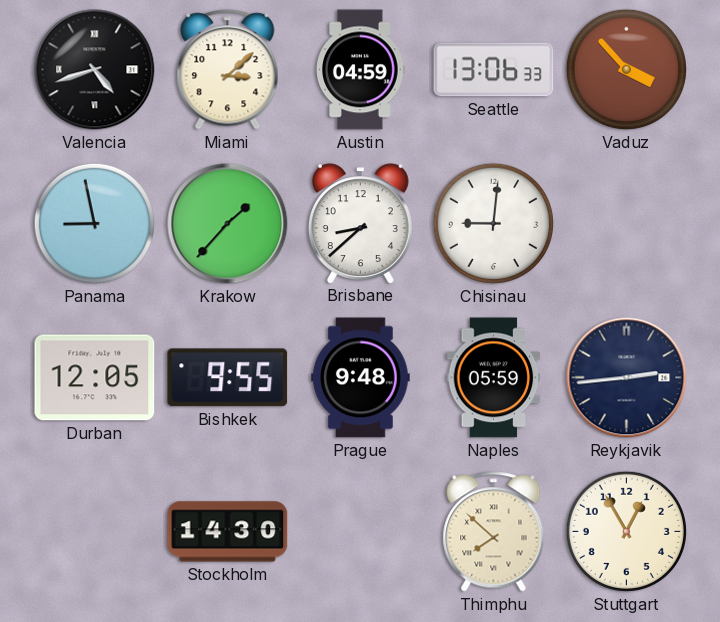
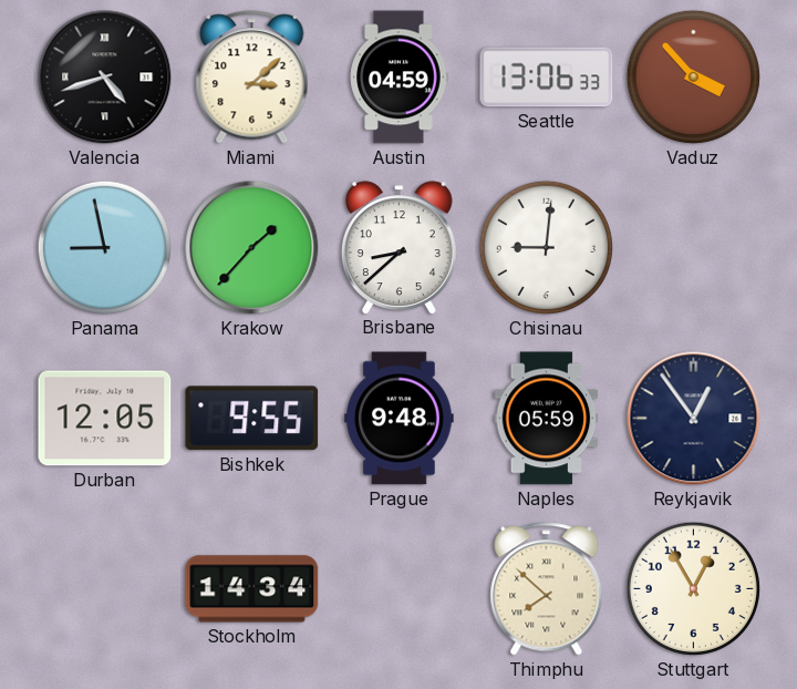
Reykjavik: 2:44 -> 12:54 (694, 419)
Stockholm: 14:30 -> 14:34 (252, 589)
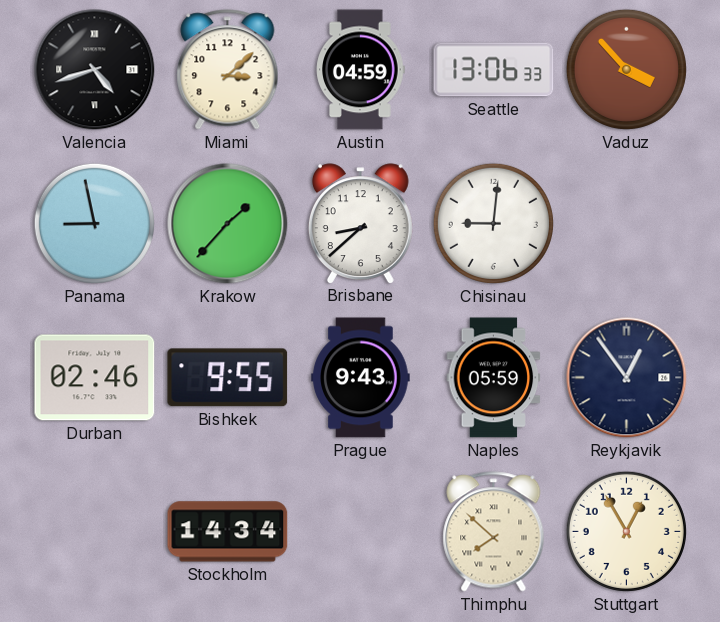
Durban: 12:05 -> 02:46 (95, 378)
Prague: 9:48 -> 9:43 (361, 378)
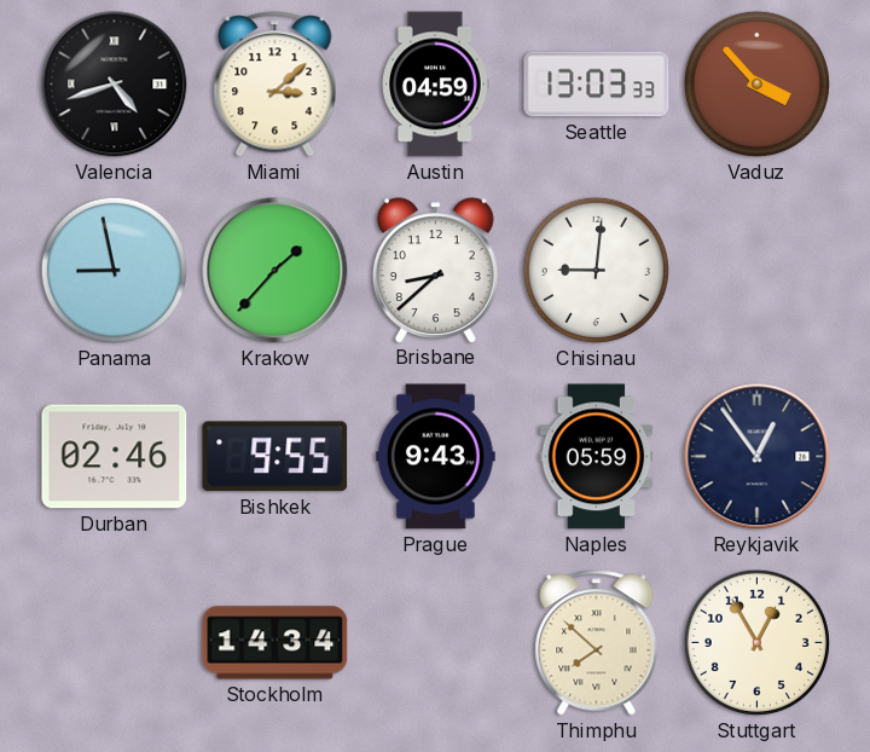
Seattle: 13:06 -> 13:03 (597, 85)
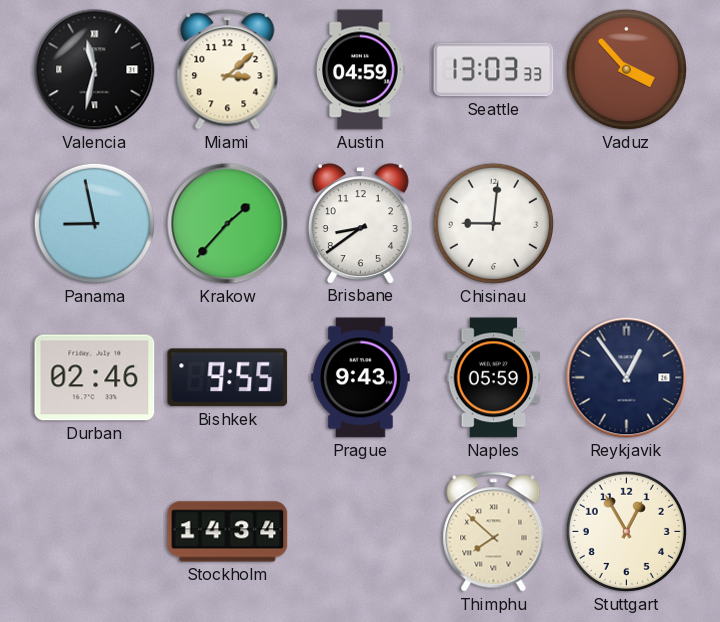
Valencia: 4:42 -> 11:32 (95, 70)
Brisbane: 8:38 -> 8:39 (360, 223)
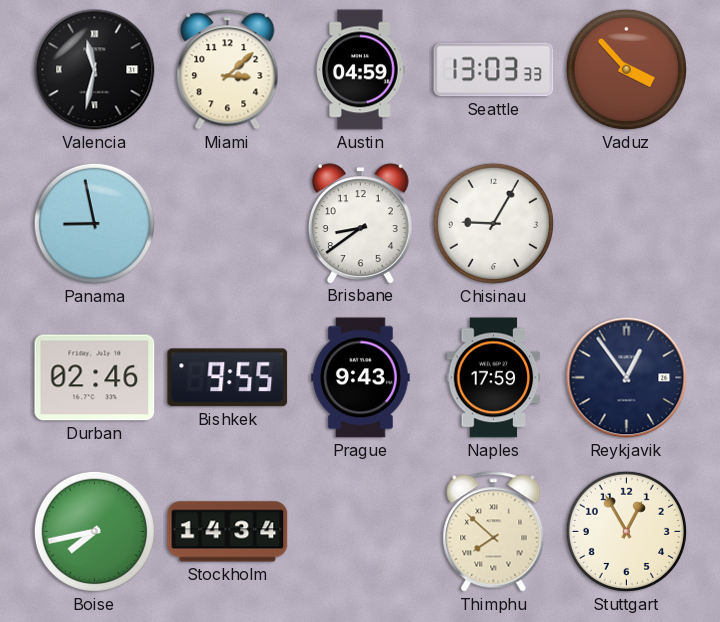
Krakow: 1:37 -> none (228, 224)
Chisinau: 9:01 -> 9:05 (493, 223)
Naples: 05:59 -> 17:59 (494, 378)
Boise: none -> 7:43 (94, 531)
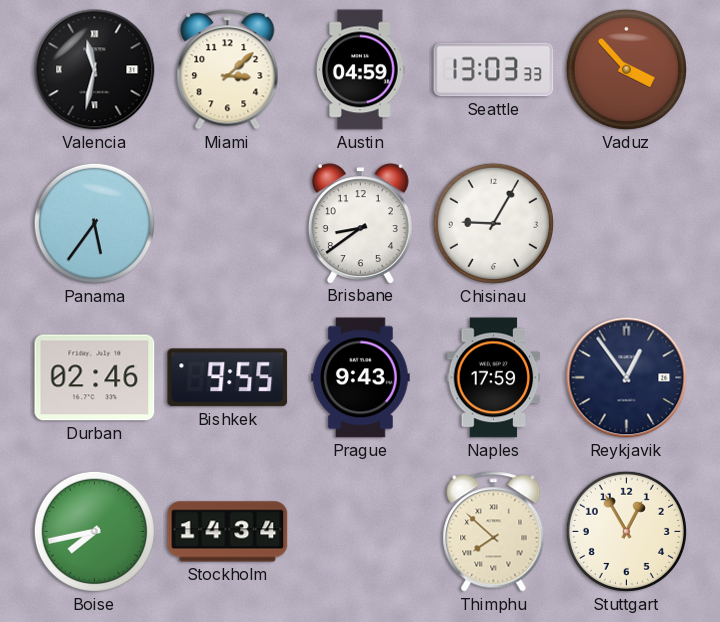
Panama: 8:58 -> 5:36 (94, 223)
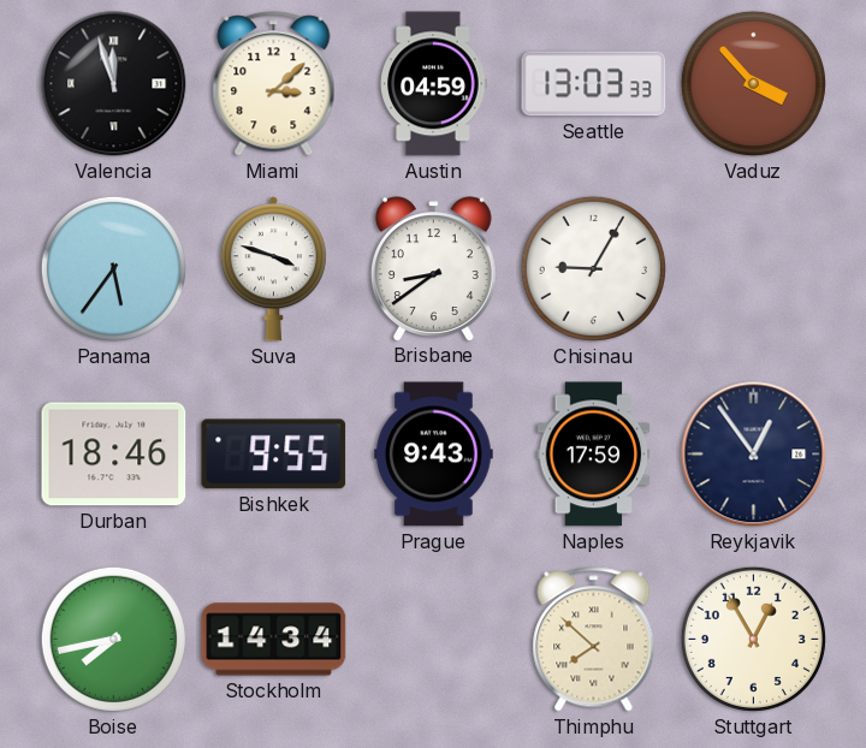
Valencia: 11:32 -> 11:57 (114, 84)
Suva: none -> 3:48 (273, 269)
Durban: 02:46 -> 18:46 (114, 455)
